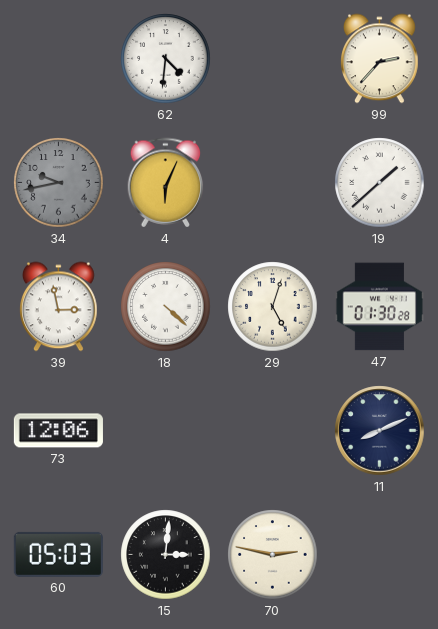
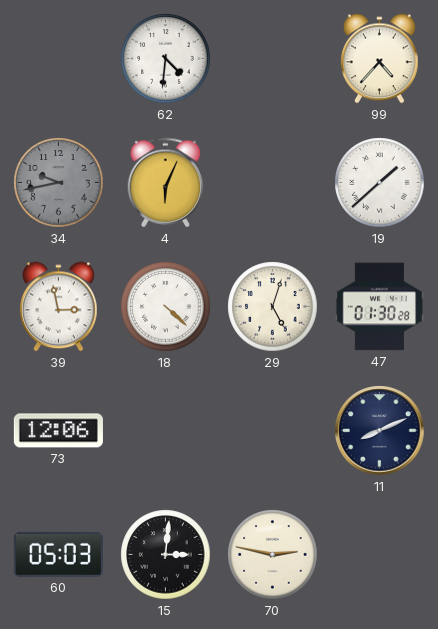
99: 2:37 -> 4:37 (380, 59)
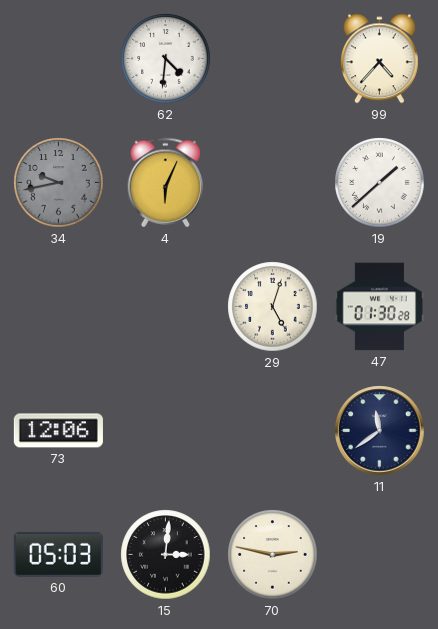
39: 2:58 -> none (59, 307)
18: 4:22 -> none (166, 307)
11: 8:11 -> 11:39 (380, 431)
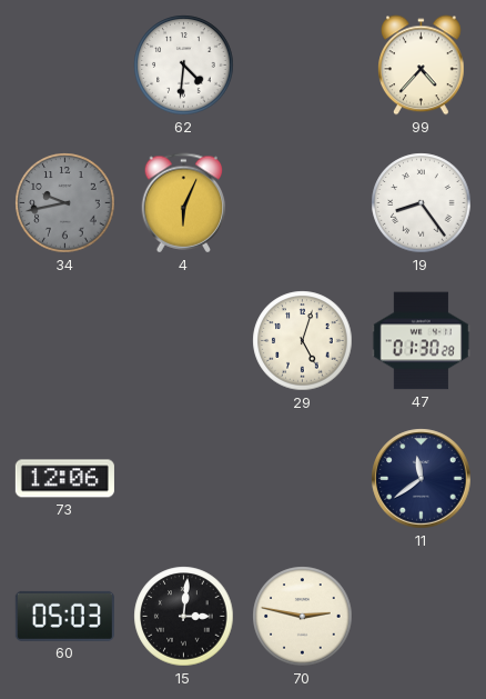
19: 1:38 -> 8:24 (422, 203)
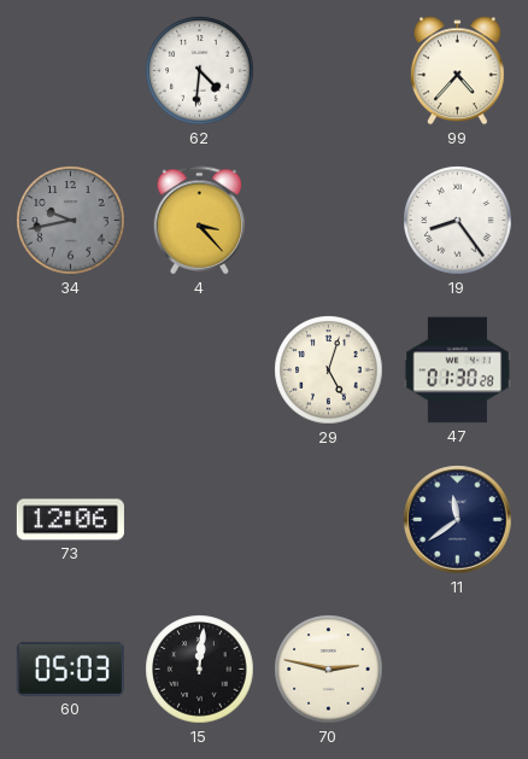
4: 6:04 -> 3:23 (200, 221)
15: 3:01 -> 12:01 (200, 670)
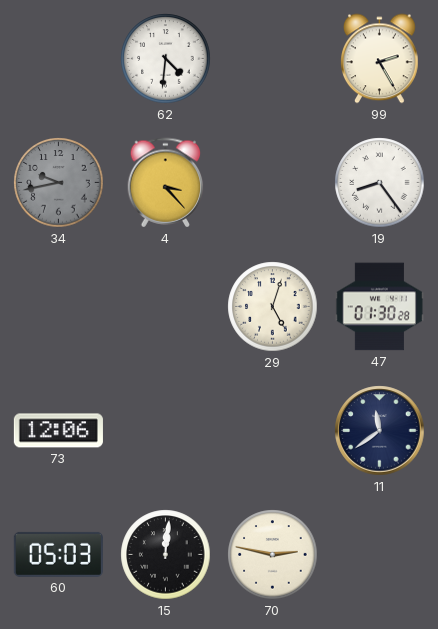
99: 4:37 -> 2:25 (380, 59)
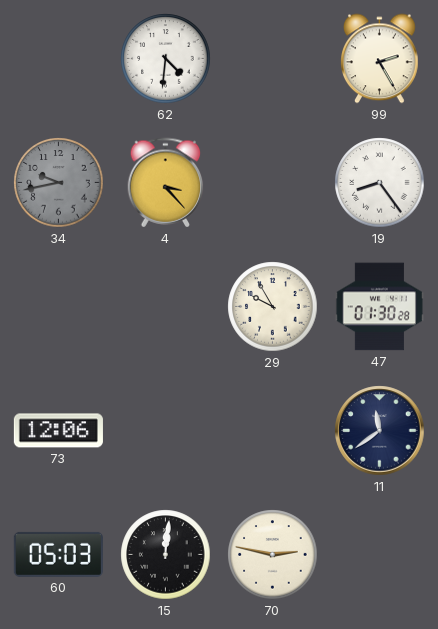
29: 5:03 -> 9:55 (273, 307)
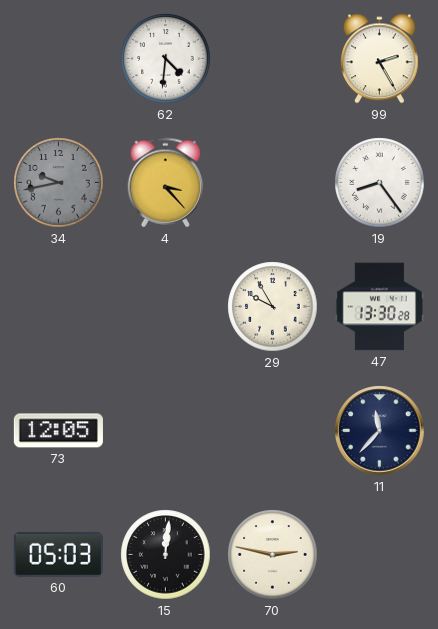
47: 01:30 -> 13:30 (379, 307)
73: 12:06 -> 12:05 (58, 431)
11: 11:39 -> 11:37 (380, 431)
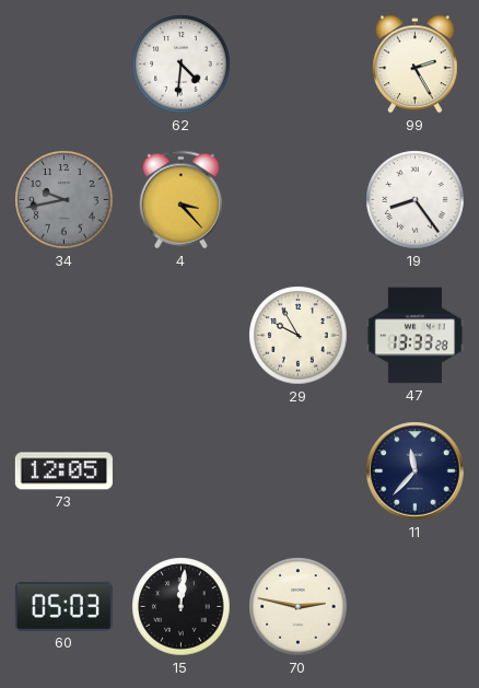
47: 13:30 -> 13:33 (414, 336)
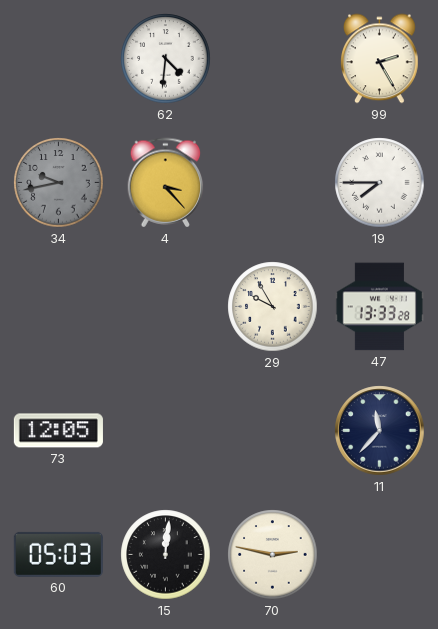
19: 8:24 -> 7:45 (380, 183)
